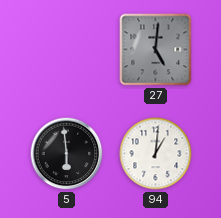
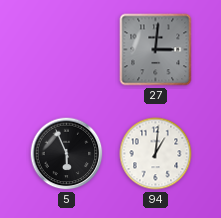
27: 5:01 -> 3:01 (156, 50)
5: 5:59 -> 5:56 (67, 154)
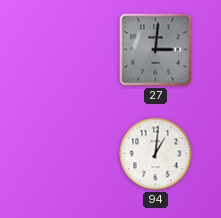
5: 5:56 -> none (67, 154)
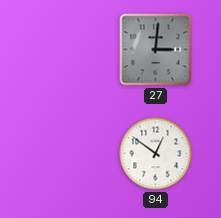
94: 1:01 -> 12:51 (156, 154)
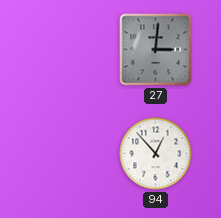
94: 12:51 -> 12:53 (156, 154)
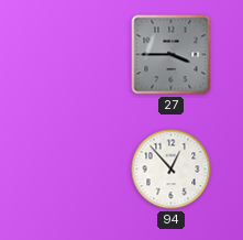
27: 3:01 -> 3:45 (172, 55)
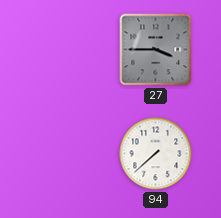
94: 12:53 -> 7:38 (156, 154)
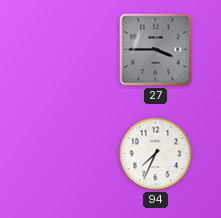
94: 7:38 -> 7:34 (156, 154)
